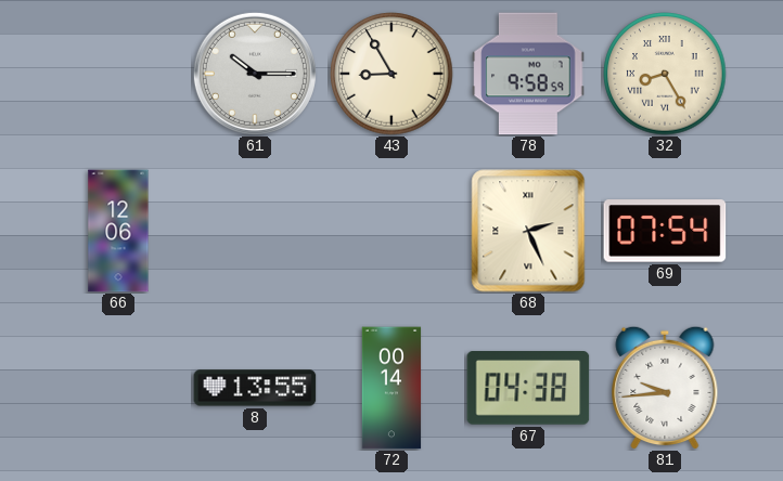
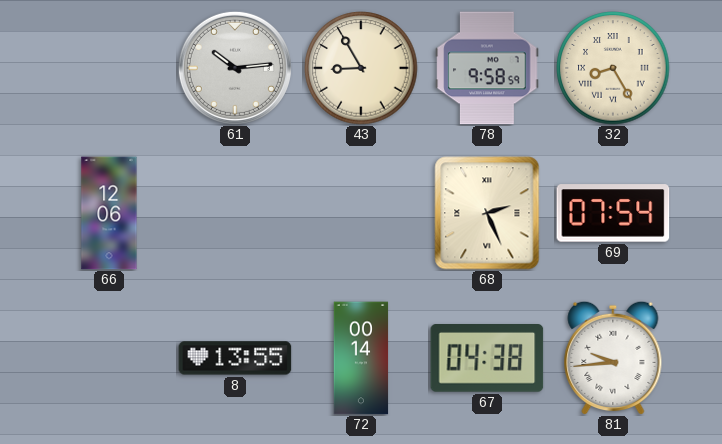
61: 10:15 -> 10:14 (235, 68)
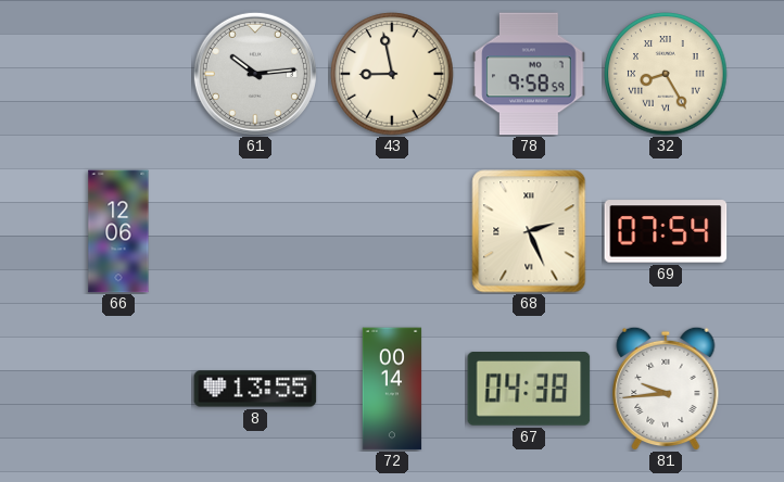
43: 8:55 -> 8:58 (392, 74)
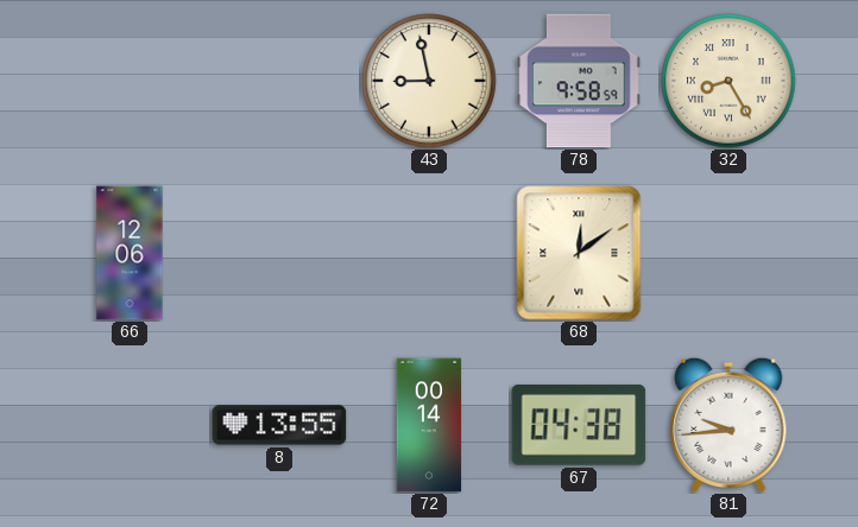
61: 10:14 -> none (255, 74)
68: 2:26 -> 12:09 (579, 253)
69: 07:54 -> none (666, 231)
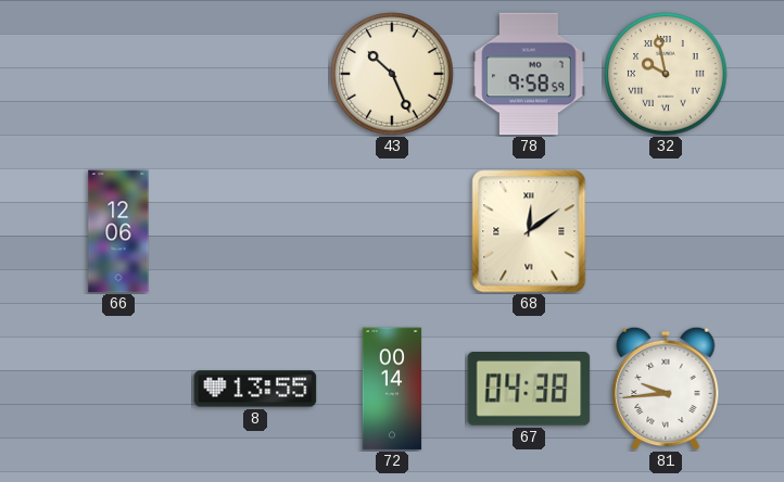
43: 8:58 -> 10:26 (392, 74)
32: 8:25 -> 9:58 (666, 74)
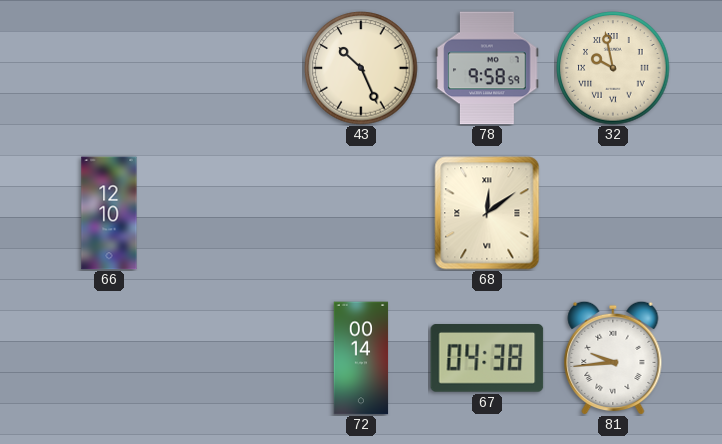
66: 12:06 -> 12:10 (109, 213)
8: 13:55 -> none (255, 389)
